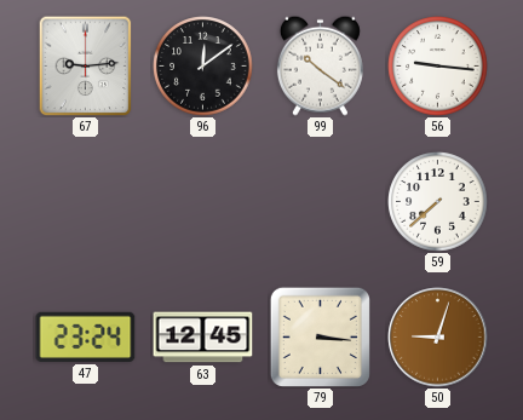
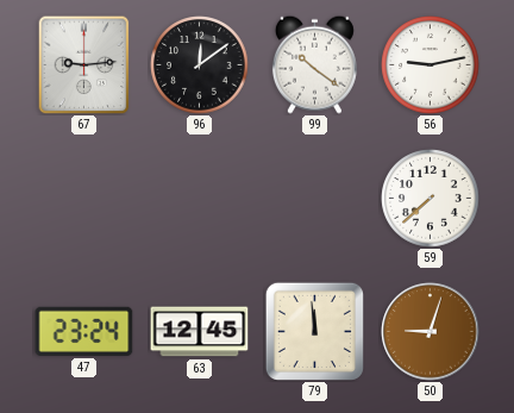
56: 9:16 -> 9:13 (431, 65)
79: 3:16 -> 11:59 (314, 331)
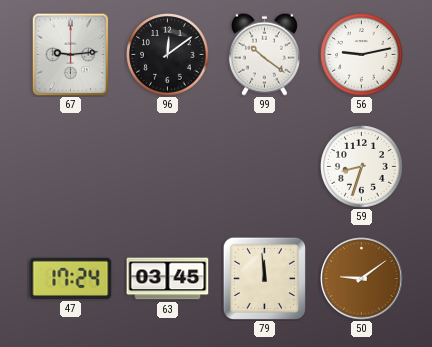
59: 7:38 -> 8:33 (362, 167)
47: 23:24 -> 17:24 (71, 278)
63: 12:45 -> 03:45 (168, 279)
50: 9:03 -> 9:09 (362, 279)
